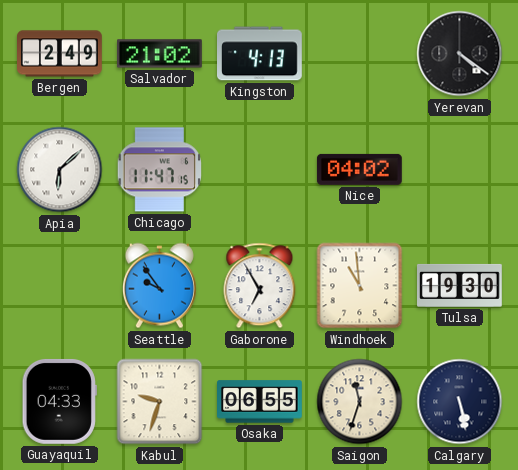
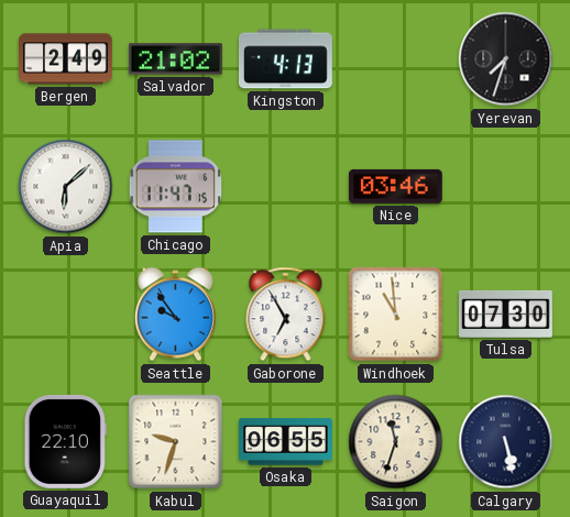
Yerevan: 4:21 -> 7:33 (506, 59)
Nice: 04:02 -> 03:46 (395, 186)
Tulsa: 19:30 -> 07:30 (506, 313)
Guayaquil: 04:33 -> 22:10 (65, 441)
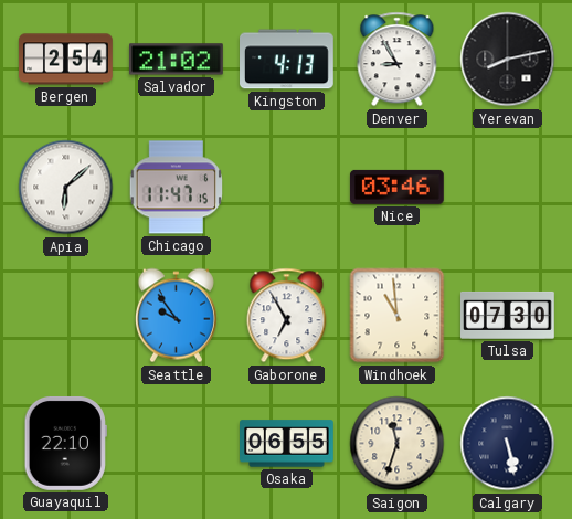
Bergen: 2:49 -> 2:54 (66, 60)
Denver: none -> 8:55 (398, 60)
Yerevan: 7:33 -> 8:13 (508, 60)
Kabul: 9:33 -> none (176, 442)
